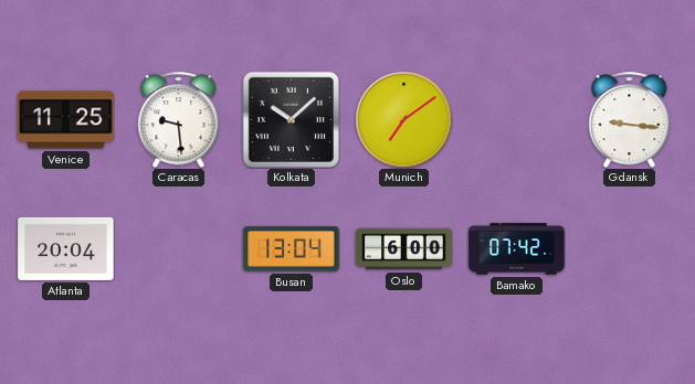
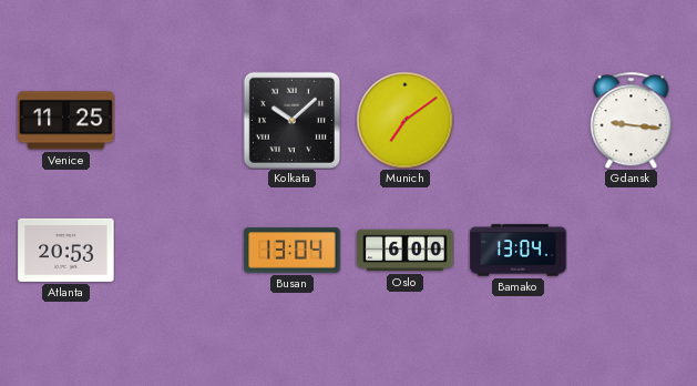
Caracas: 9:29 -> none (179, 119)
Atlanta: 20:04 -> 20:53 (66, 250)
Bamako: 07:42 -> 13:04 (519, 251)
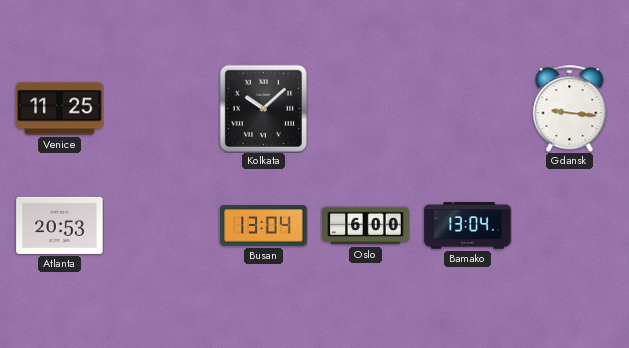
Munich: 7:09 -> none (404, 120)
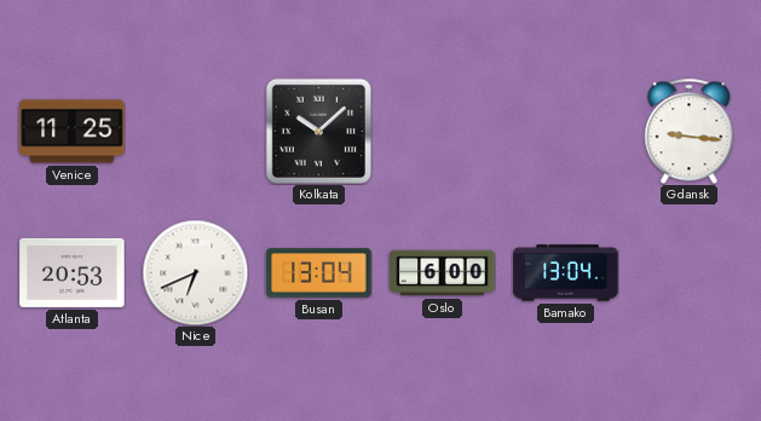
Nice: none -> 6:41 (195, 272)
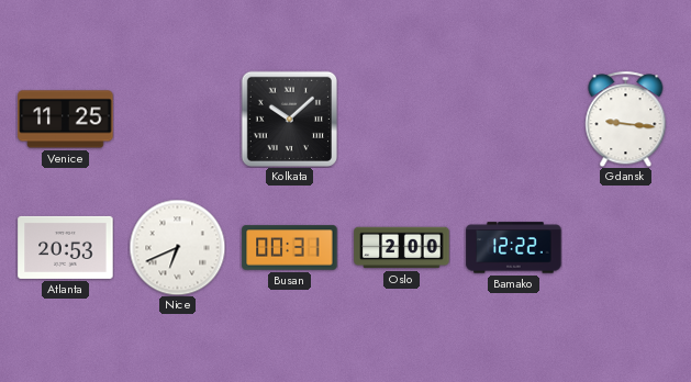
Busan: 13:04 -> 00:31 (290, 248)
Oslo: 6:00 -> 2:00 (402, 248)
Bamako: 13:04 -> 12:22 (514, 248)
